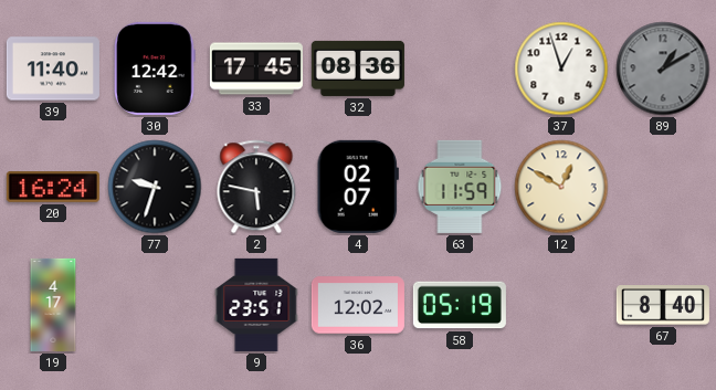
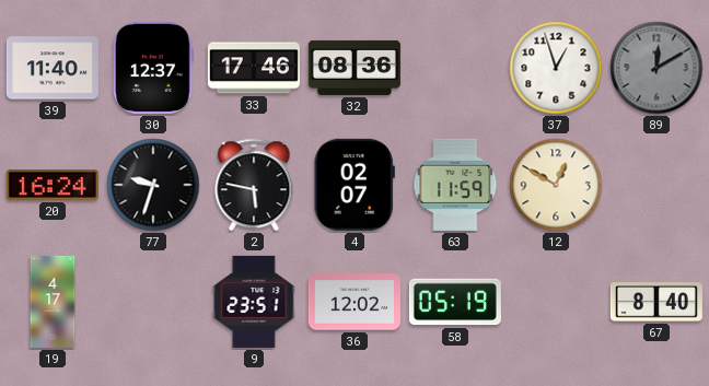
30: 12:42 -> 12:37 (153, 68)
33: 17:45 -> 17:46 (254, 68)
89: 1:10 -> 12:10 (656, 68)
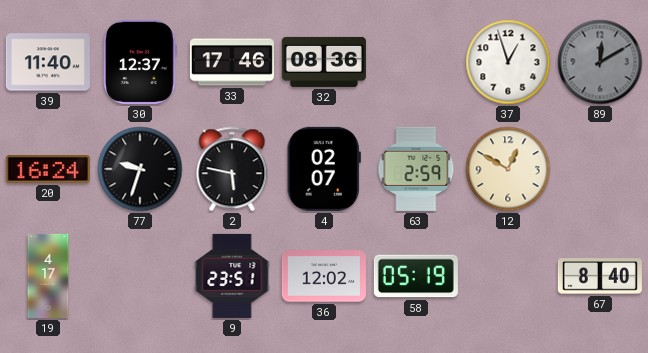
63: 11:59 -> 2:59 (416, 169)
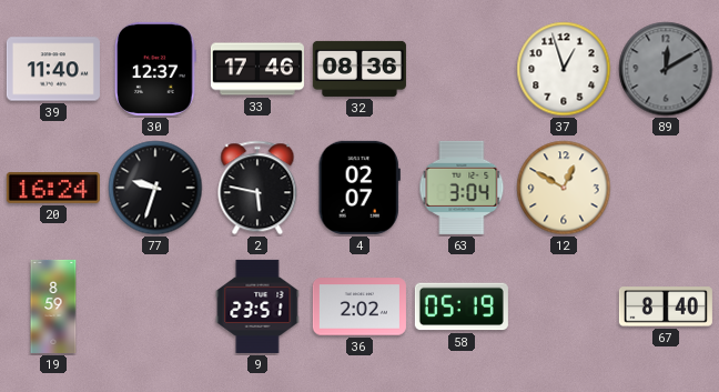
63: 2:59 -> 3:04 (462, 188)
19: 4:17 -> 8:59 (53, 306)
36: 12:02 -> 2:02 (359, 306)
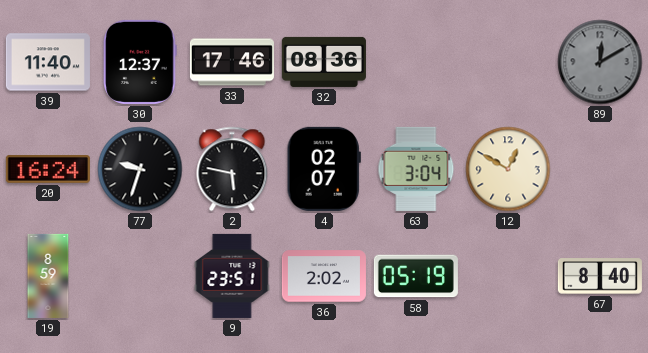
37: 12:57 -> none (564, 69)
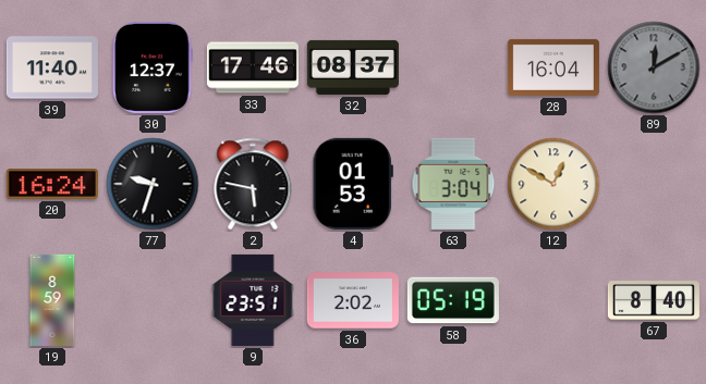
32: 08:36 -> 08:37 (353, 67)
28: none -> 16:04 (553, 67)
4: 02:07 -> 01:53 (353, 184)
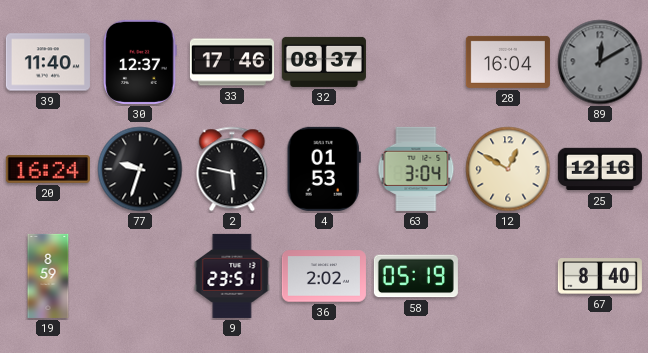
25: none -> 12:16 (600, 169)
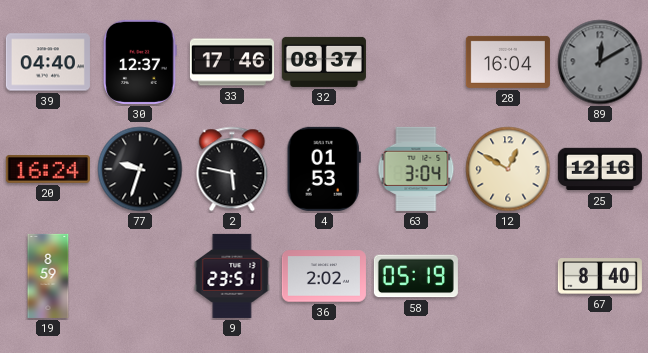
39: 11:40 -> 04:40 (48, 62)
